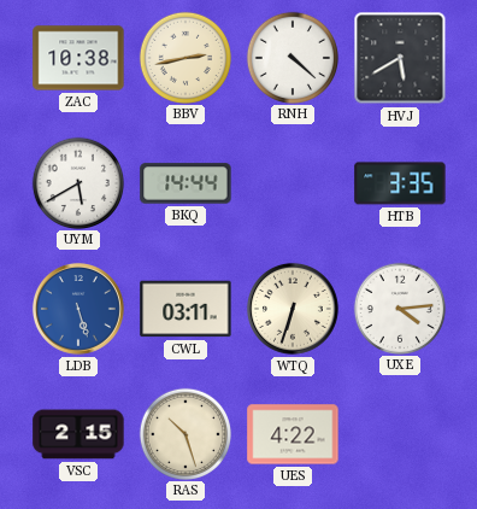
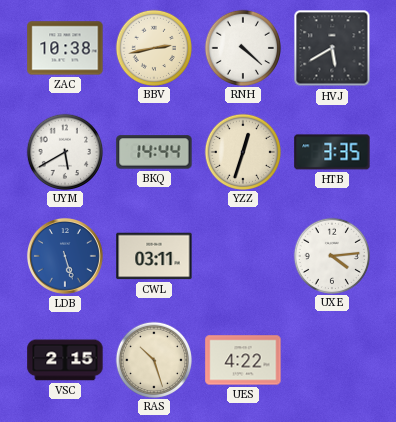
YZZ: none -> 12:33 (242, 151)
WTQ: 6:33 -> none (293, 309)
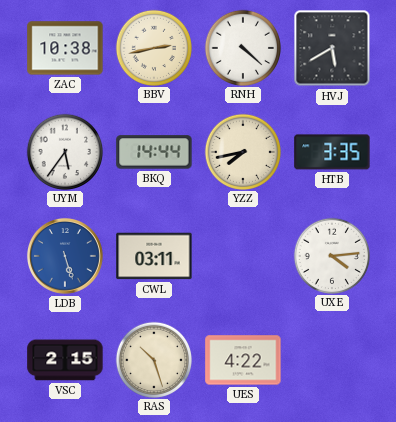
UYM: 5:40 -> 5:36 (64, 151)
YZZ: 12:33 -> 7:43 (242, 151)
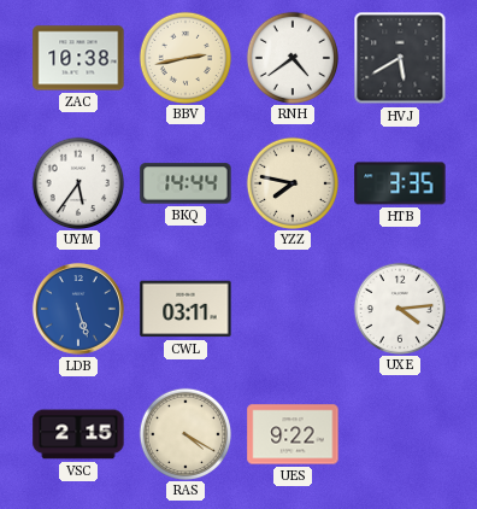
RNH: 4:22 -> 4:39 (291, 57)
YZZ: 7:43 -> 7:47 (291, 182)
RAS: 10:27 -> 4:20 (184, 433)
UES: 4:22 -> 9:22 (293, 434)
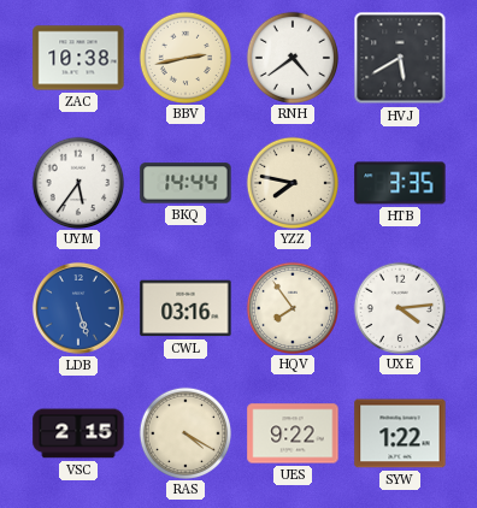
CWL: 03:11 -> 03:16 (185, 308)
HQV: none -> 7:54 (291, 307)
SYW: none -> 1:22 (400, 433)
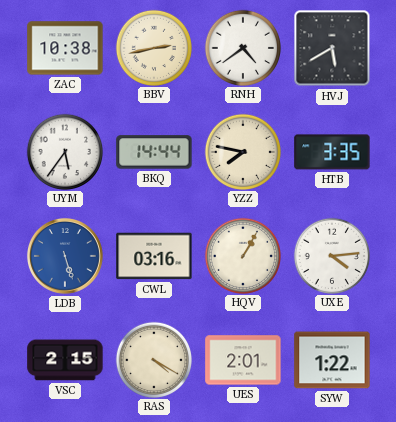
HQV: 7:54 -> 1:05 (242, 255)
UES: 9:22 -> 2:01 (243, 360)
